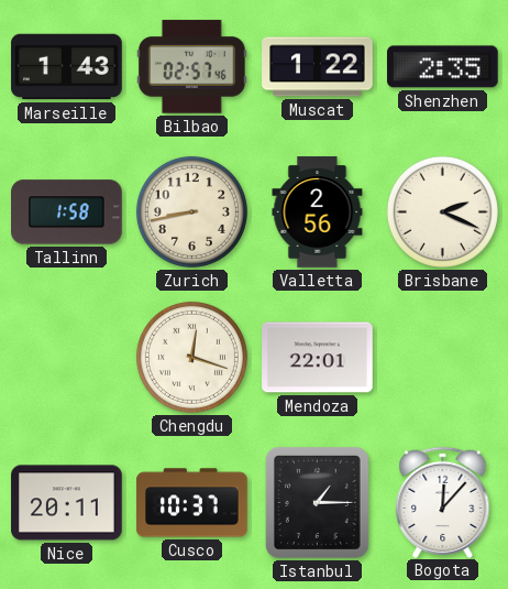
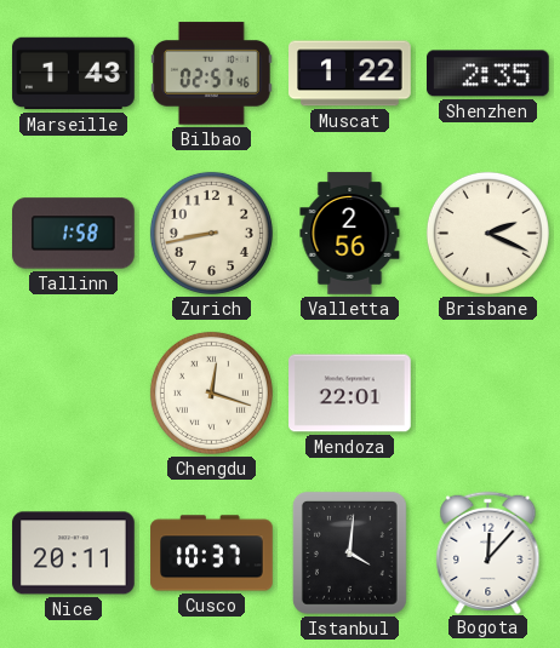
Istanbul: 1:15 -> 4:01 (349, 552)
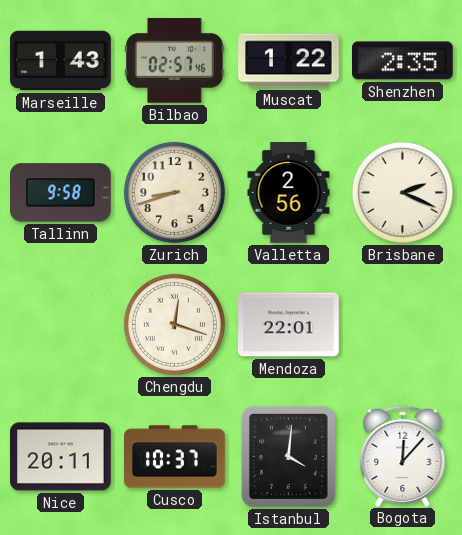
Tallinn: 1:58 -> 9:58 (61, 193)
Zurich: 8:43 -> 8:42 (174, 192)
